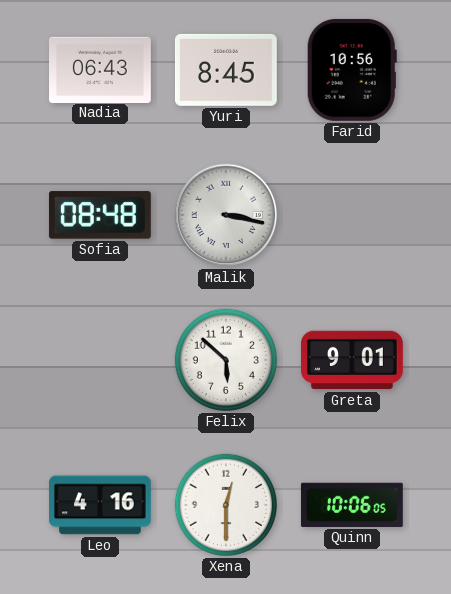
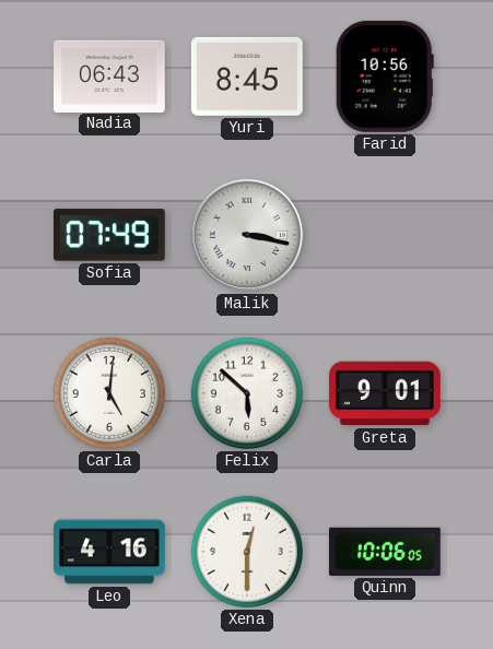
Sofia: 08:48 -> 07:49 (109, 235)
Carla: none -> 5:01 (109, 393)
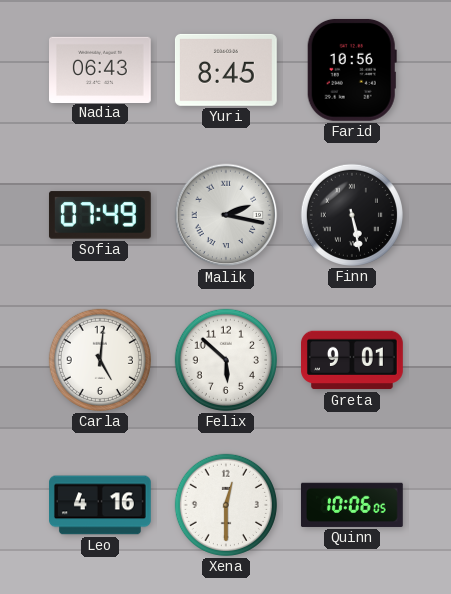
Malik: 3:17 -> 2:17 (226, 215)
Finn: none -> 5:28 (352, 215)
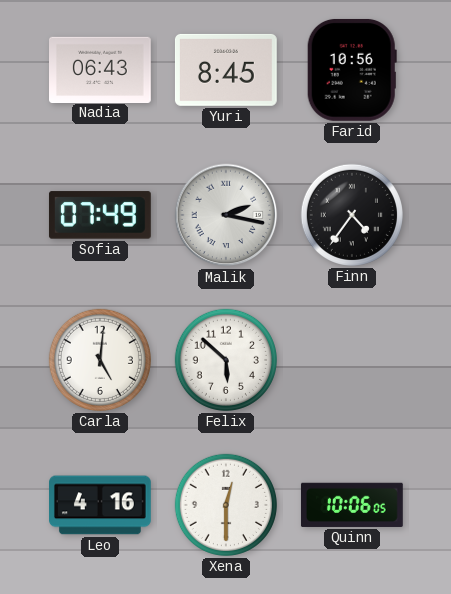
Finn: 5:28 -> 4:36 (352, 215)
Greta: 9:01 -> none (353, 360)
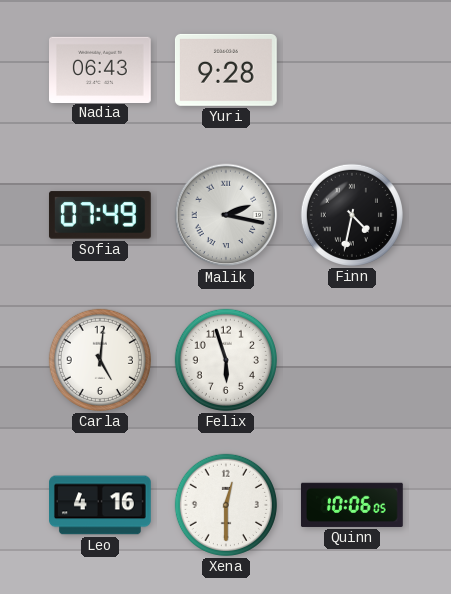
Yuri: 8:45 -> 9:28 (226, 70)
Farid: 10:56 -> none (352, 70)
Finn: 4:36 -> 4:32 (352, 215)
Felix: 5:52 -> 5:57 (226, 360)
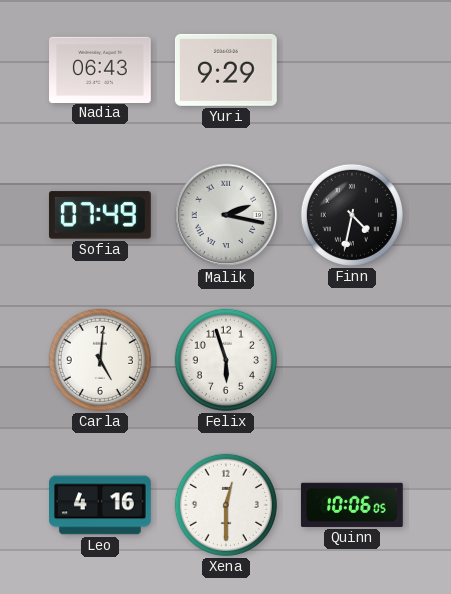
Yuri: 9:28 -> 9:29 (226, 70)
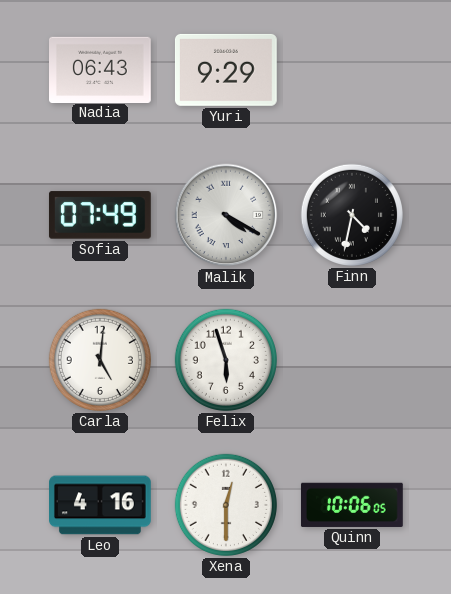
Malik: 2:17 -> 4:20 (226, 215)
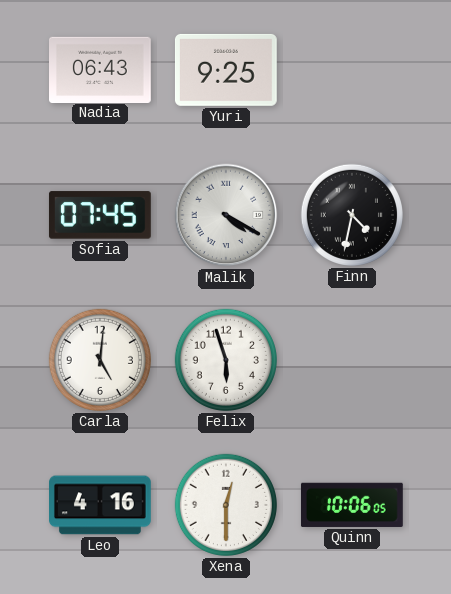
Yuri: 9:29 -> 9:25 (226, 70)
Sofia: 07:49 -> 07:45 (100, 215)
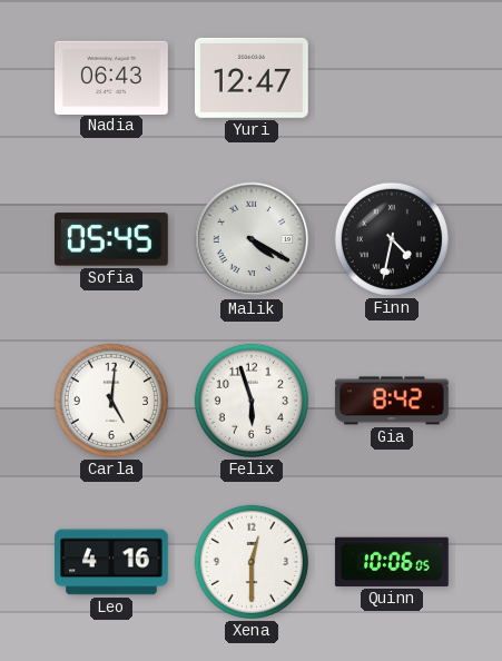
Yuri: 9:25 -> 12:47 (252, 78)
Sofia: 07:45 -> 05:45 (111, 239)
Gia: none -> 8:42 (392, 401)
